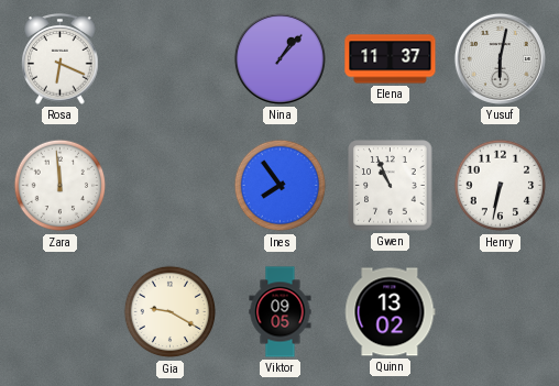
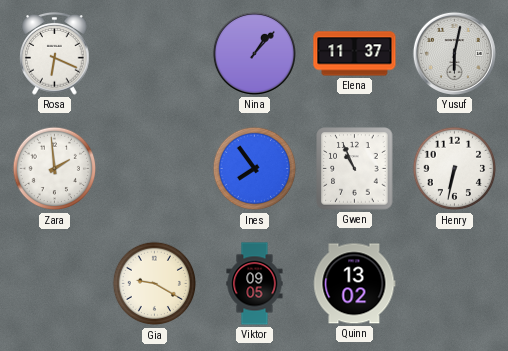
Zara: 11:59 -> 1:59 (55, 169)
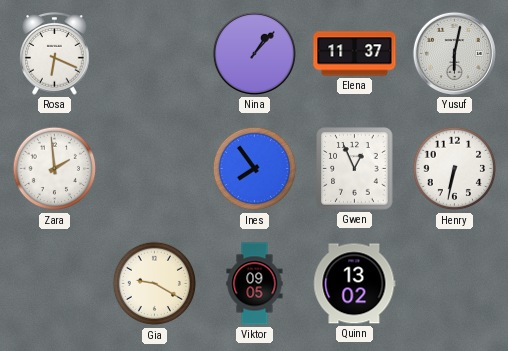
Gwen: 10:56 -> 12:56 (355, 169)
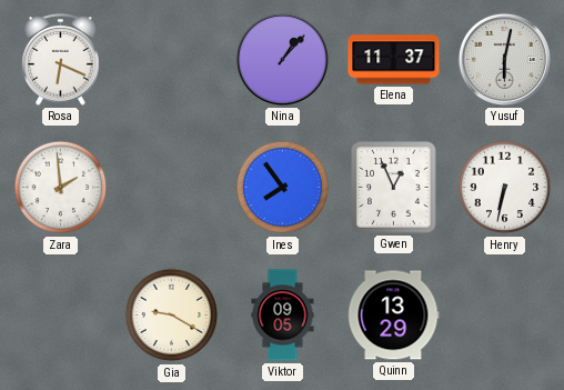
Quinn: 13:02 -> 13:29 (394, 316)
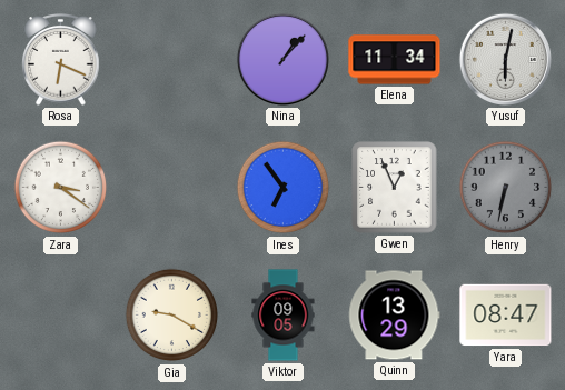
Elena: 11:37 -> 11:34 (395, 60)
Zara: 1:59 -> 3:21 (61, 188)
Ines: 7:54 -> 6:54 (284, 188)
Henry dial: white -> grey (506, 188)
Yara: none -> 08:47 (506, 316)
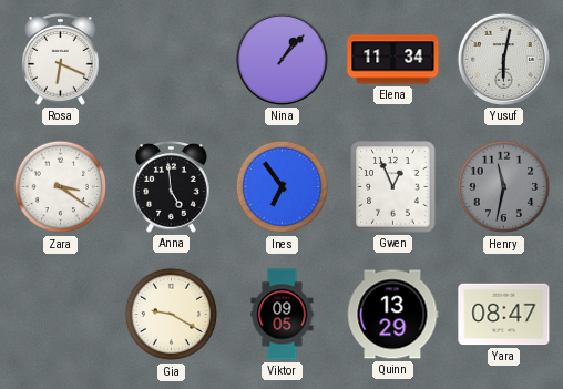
Anna: none -> 4:59 (172, 187)
Henry: 6:32 -> 11:32 (504, 187)
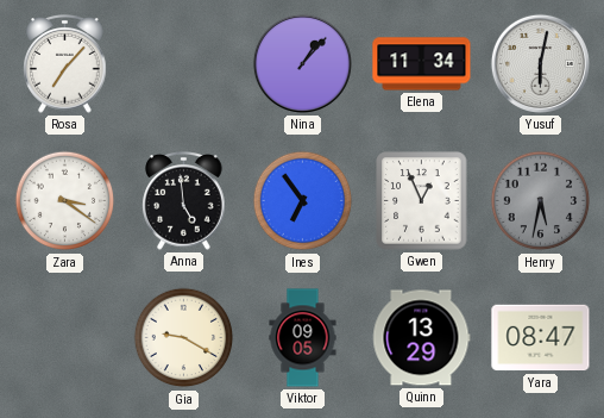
Rosa: 6:19 -> 7:07 (65, 64)
Henry: 11:32 -> 5:32 (541, 201)
